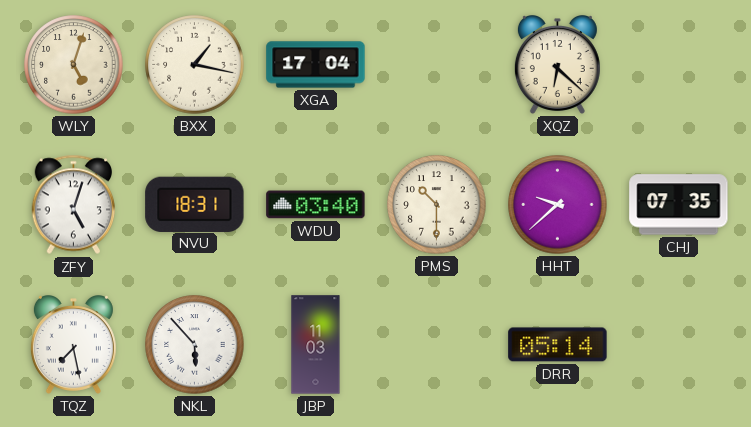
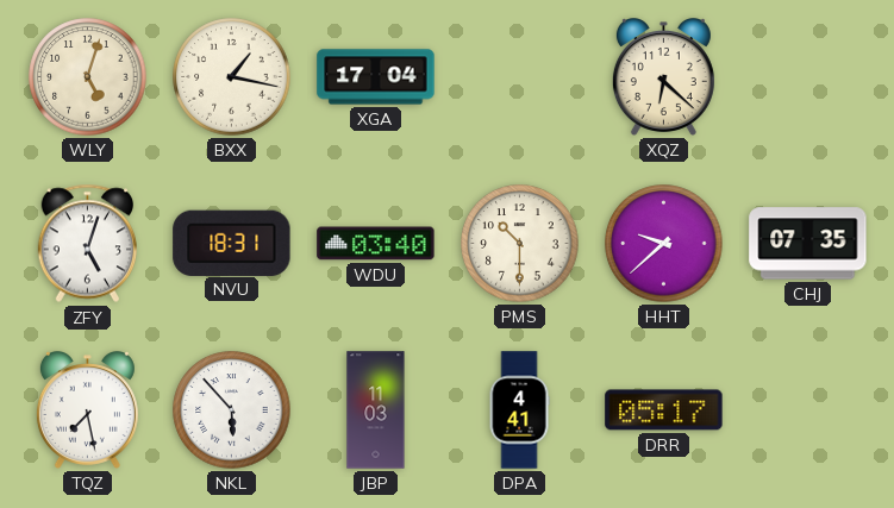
DPA: none -> 4:41 (519, 410)
DRR: 05:14 -> 05:17 (664, 410)
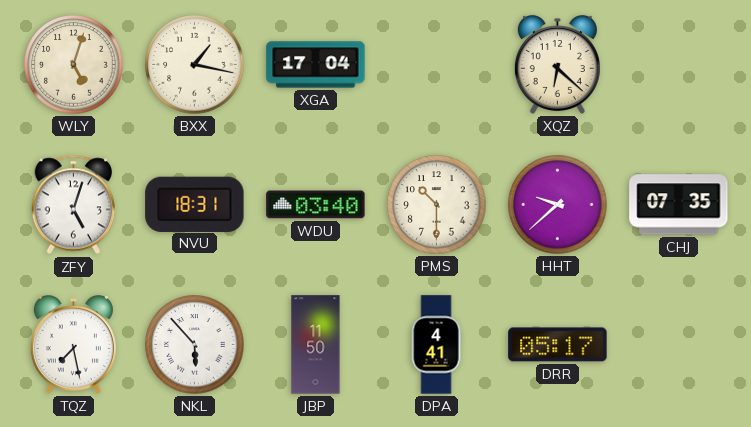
JBP: 11:03 -> 11:50 (316, 345)
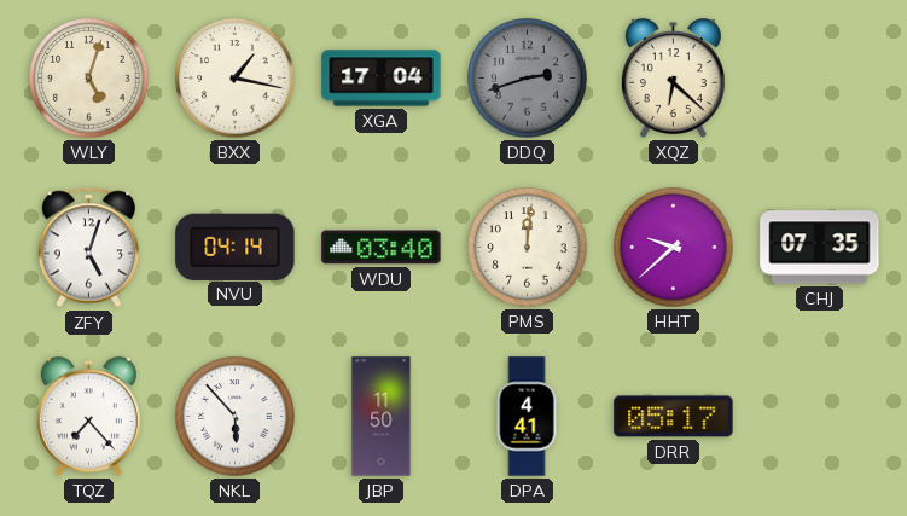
DDQ: none -> 2:42 (528, 79)
NVU: 18:31 -> 04:14 (236, 247)
PMS: 10:30 -> 12:01 (528, 248)
TQZ: 7:28 -> 7:23 (88, 417)
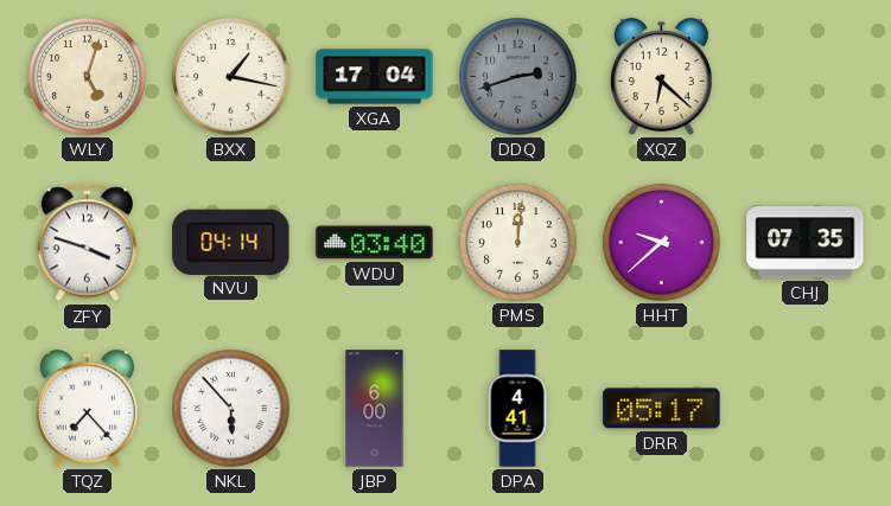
ZFY: 5:03 -> 3:48 (87, 243)
JBP: 11:50 -> 6:00 (375, 409)
